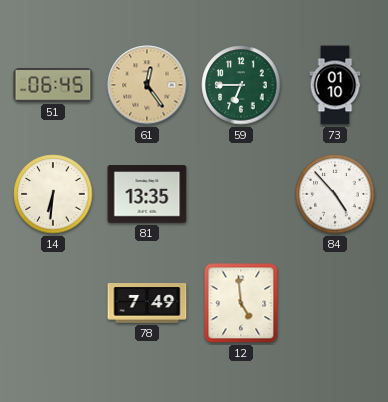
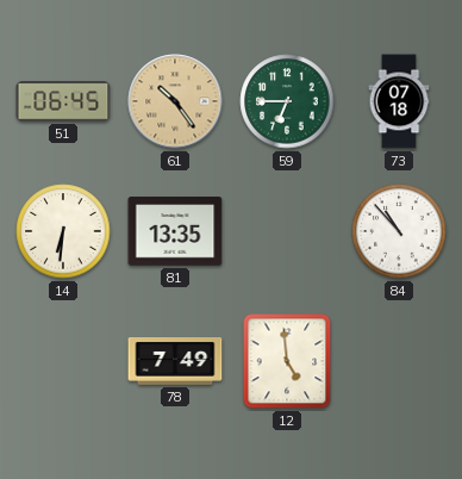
61: 12:24 -> 10:24 (175, 101)
73: 01:10 -> 07:18 (399, 101)
84: 4:53 -> 10:53 (399, 231)
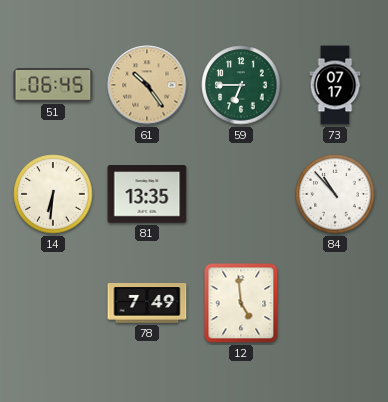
73: 07:18 -> 07:17 (335, 85)
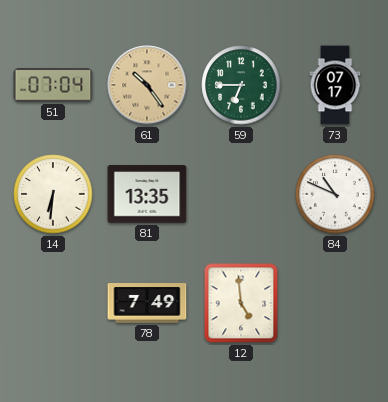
51: 06:45 -> 07:04 (53, 85)
84: 10:53 -> 10:49 (335, 194)
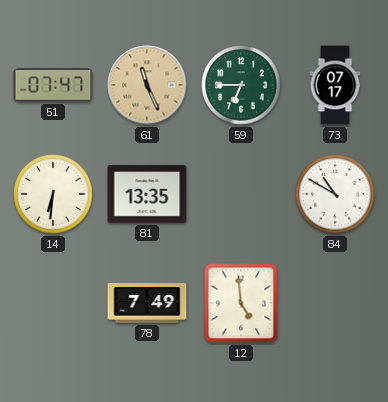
51: 07:04 -> 07:47 (53, 85)
61: 10:24 -> 11:26 (147, 85)
84: 10:49 -> 10:50 (335, 194)
